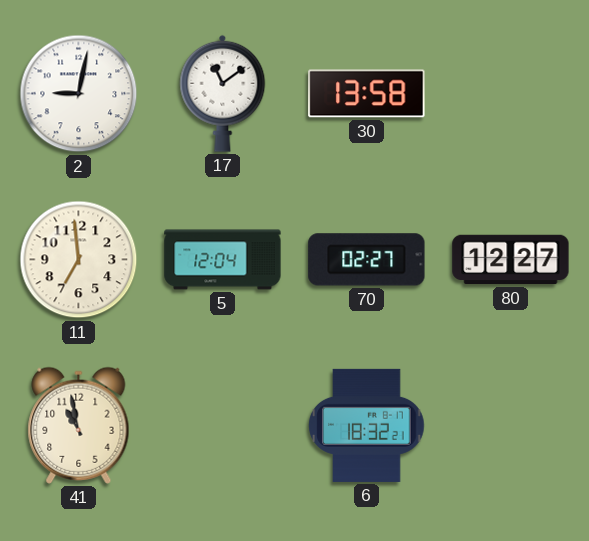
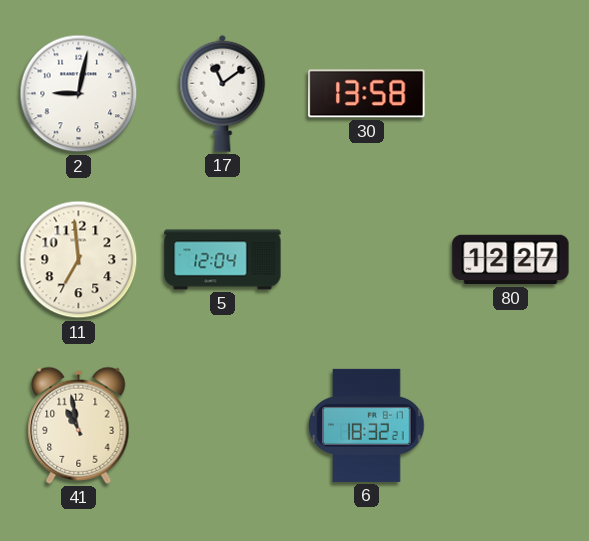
70: 02:27 -> none (367, 260)
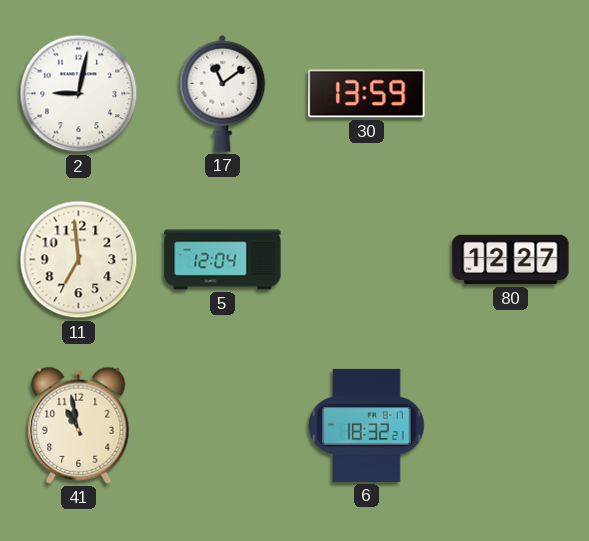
30: 13:58 -> 13:59 (367, 94)
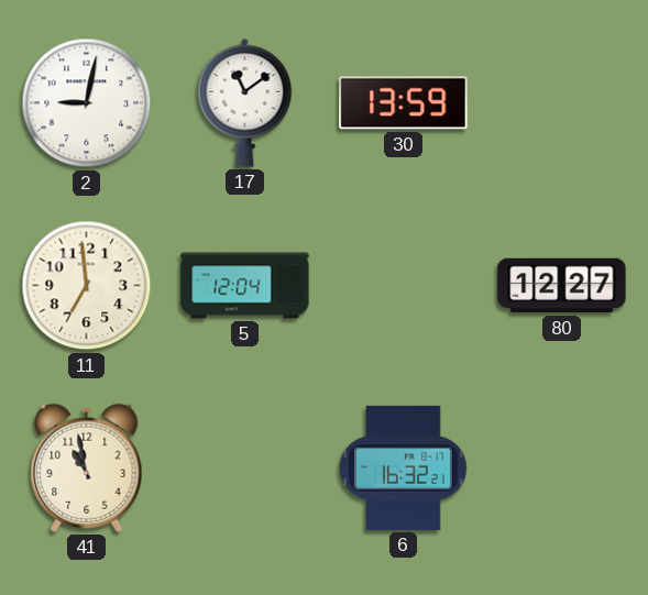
6: 18:32 -> 16:32 (404, 467)
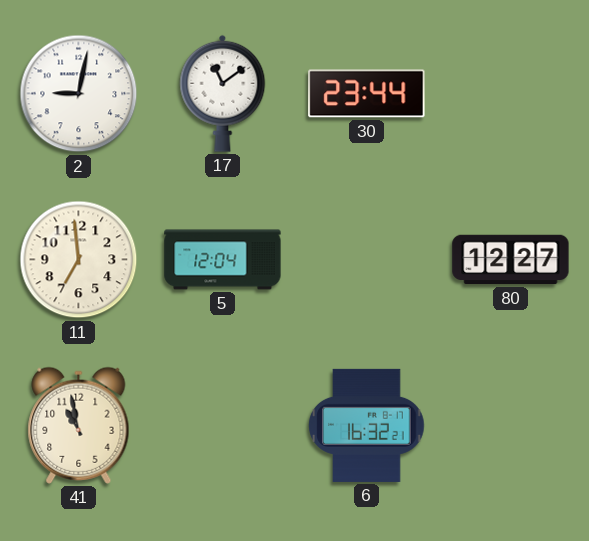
30: 13:59 -> 23:44 (367, 94)
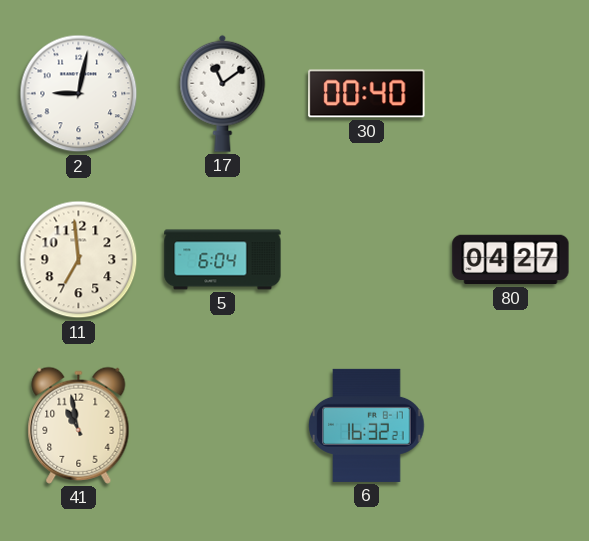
30: 23:44 -> 00:40 (367, 94)
5: 12:04 -> 6:04 (223, 260)
80: 12:27 -> 04:27 (511, 260)
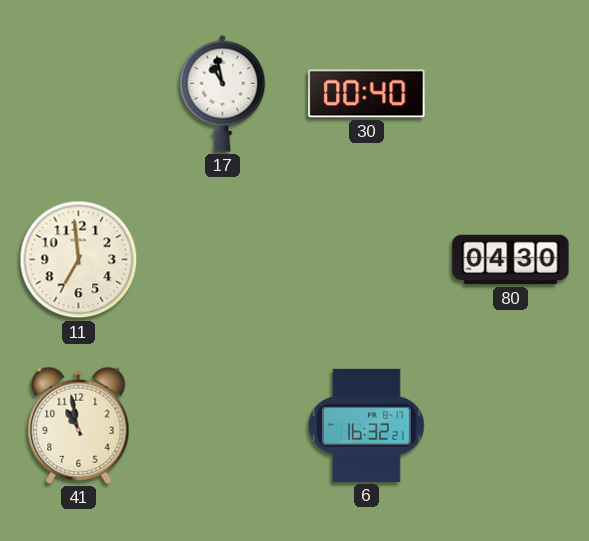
2: 9:02 -> none (79, 94)
17: 11:09 -> 10:58 (223, 93)
5: 6:04 -> none (223, 260)
80: 04:27 -> 04:30 (511, 260)
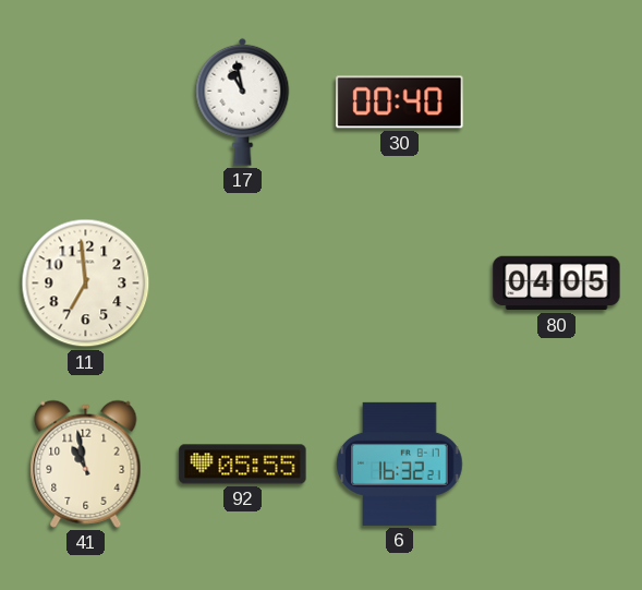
80: 04:30 -> 04:05 (557, 284)
92: none -> 05:55 (243, 465)
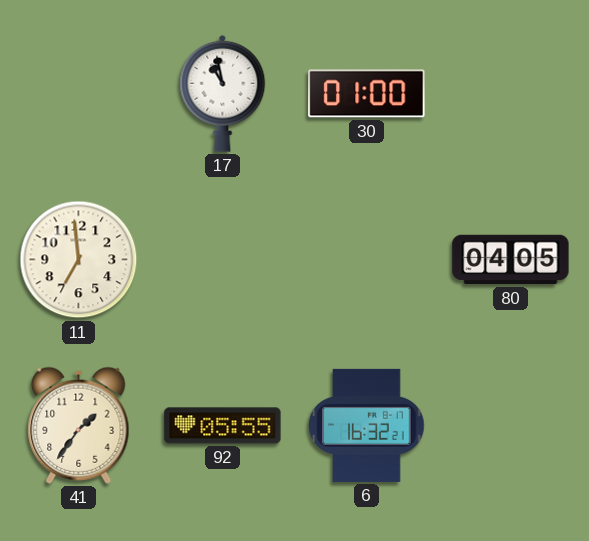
30: 00:40 -> 01:00 (367, 94)
41: 10:58 -> 1:36 (79, 425)
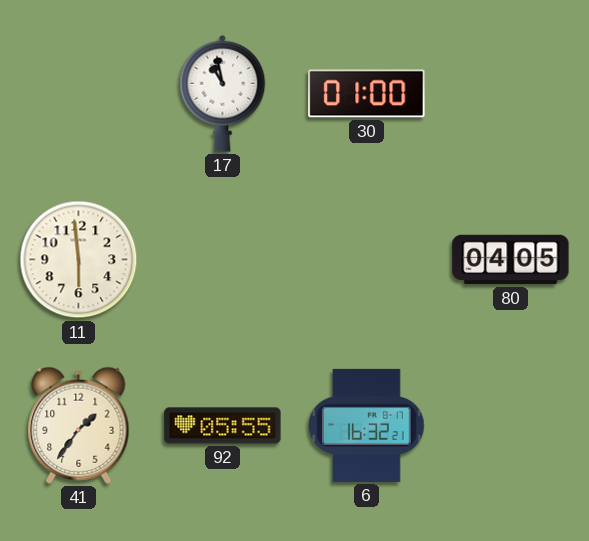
11: 6:59 -> 5:59 (79, 260)
